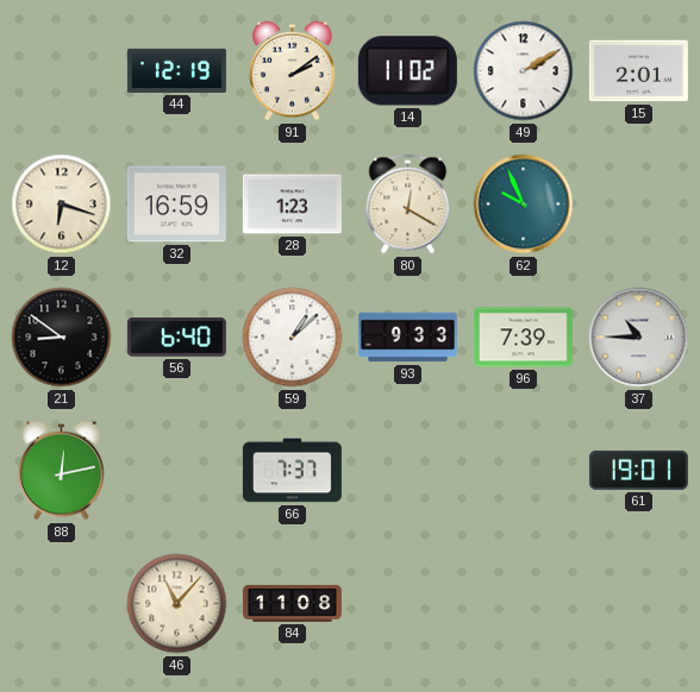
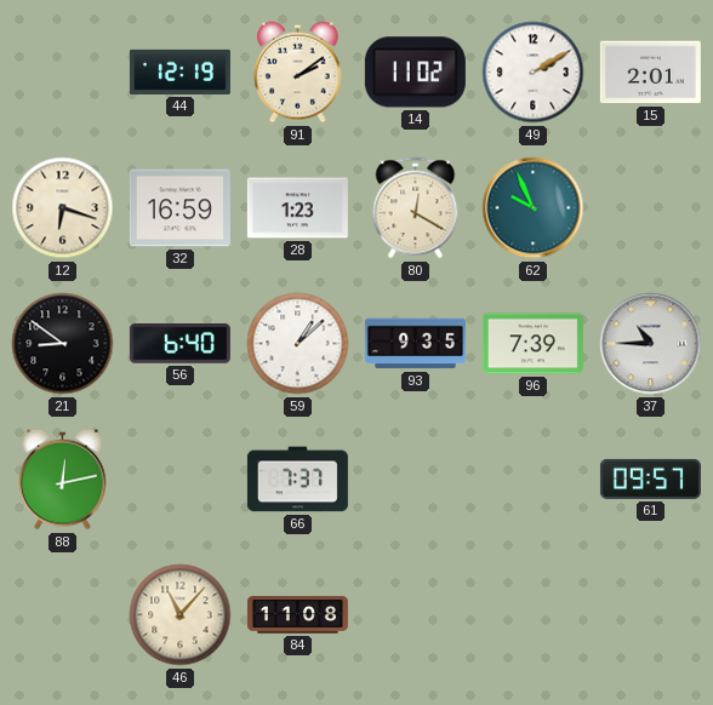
93: 9:33 -> 9:35 (415, 344)
61: 19:01 -> 09:57 (650, 478)
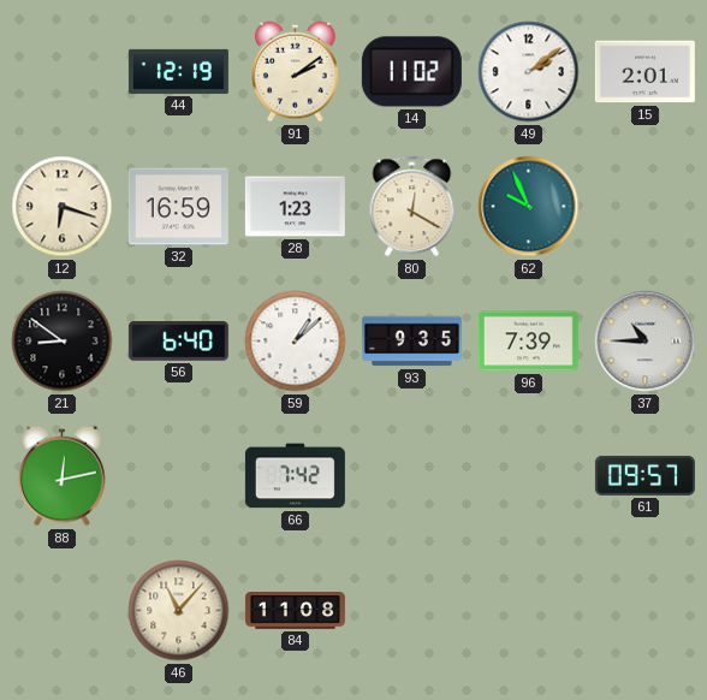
49: 2:10 -> 2:09 (529, 72)
66: 7:37 -> 7:42 (295, 476)
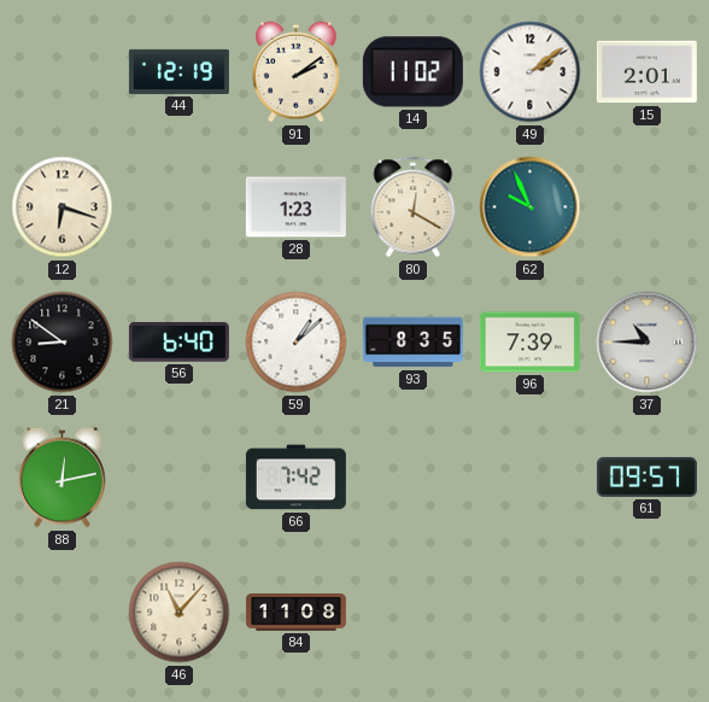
32: 16:59 -> none (178, 207)
93: 9:35 -> 8:35 (412, 343)
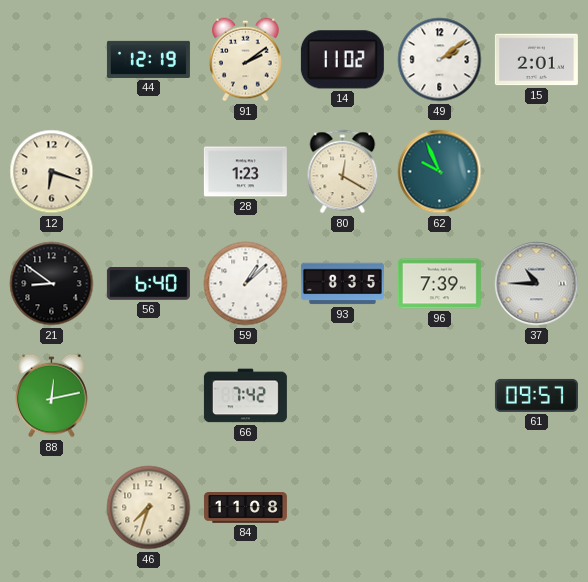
46: 11:07 -> 7:33 (149, 508)
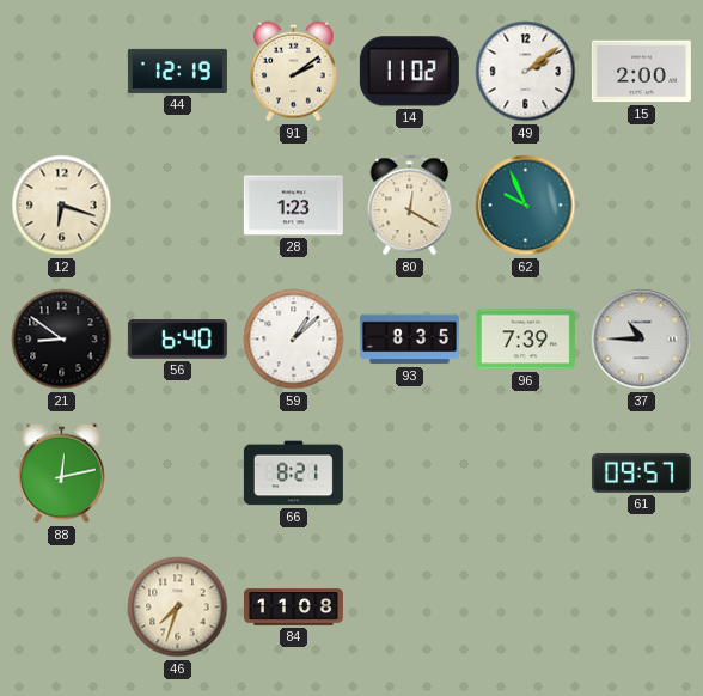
15: 2:01 -> 2:00 (641, 72)
66: 7:42 -> 8:21 (293, 474)
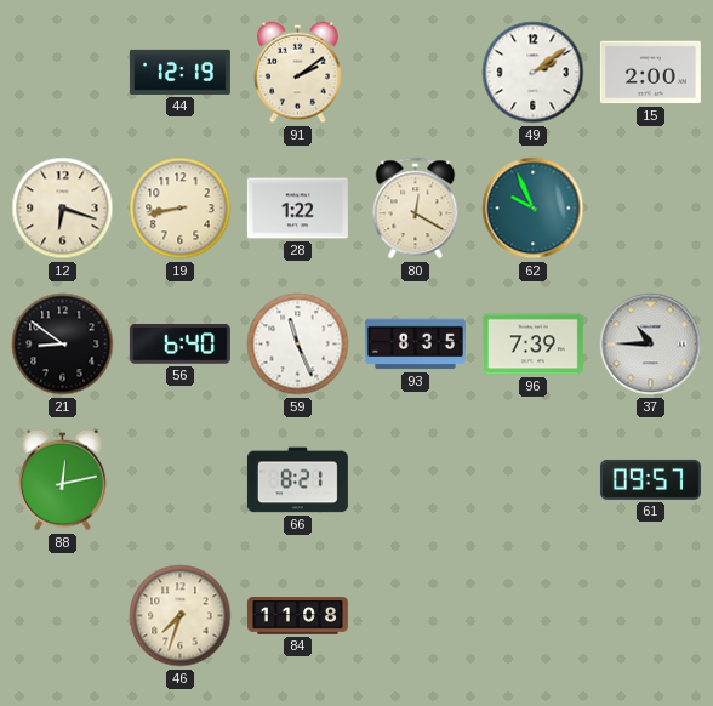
14: 11:02 -> none (409, 72)
19: none -> 8:43 (181, 209)
28: 1:23 -> 1:22 (297, 209)
59: 1:08 -> 11:26 (298, 345)
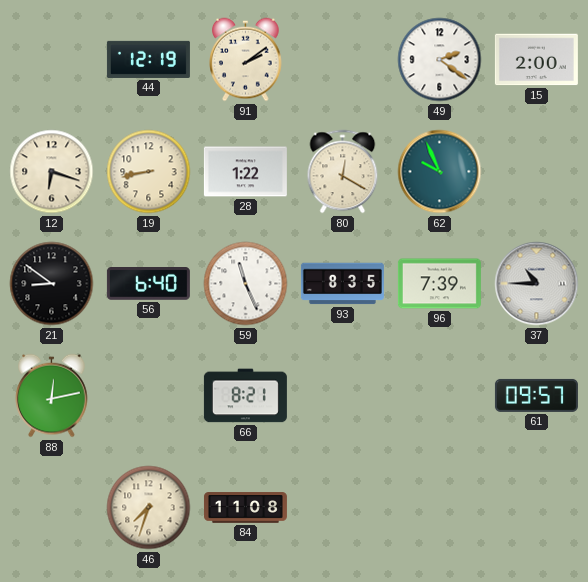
49: 2:09 -> 2:21 (440, 60)
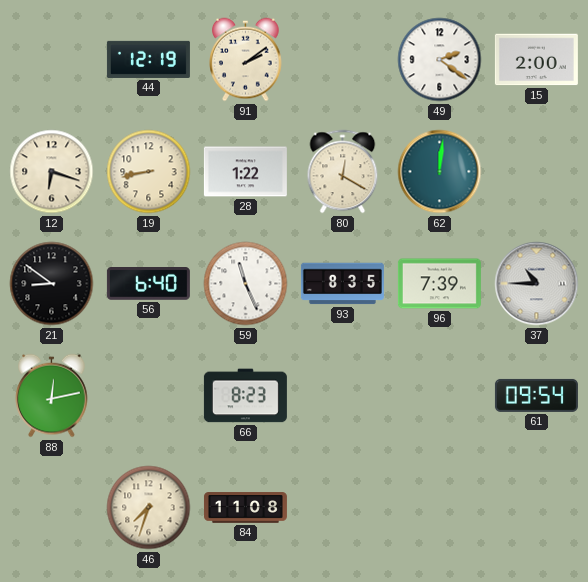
62: 9:56 -> 12:01 (440, 172)
66: 8:21 -> 8:23 (245, 396)
61: 09:57 -> 09:54 (536, 395)
